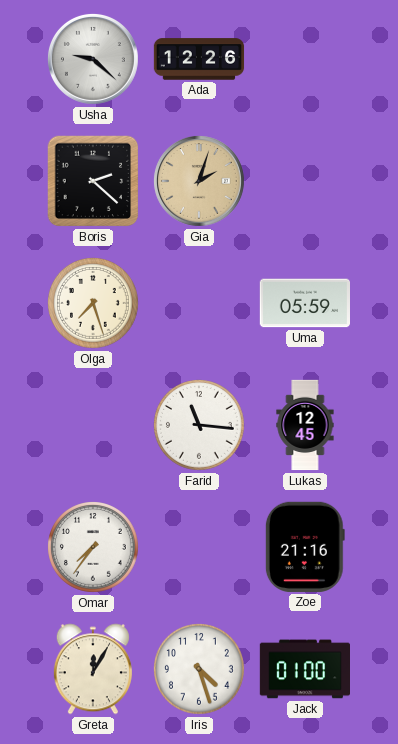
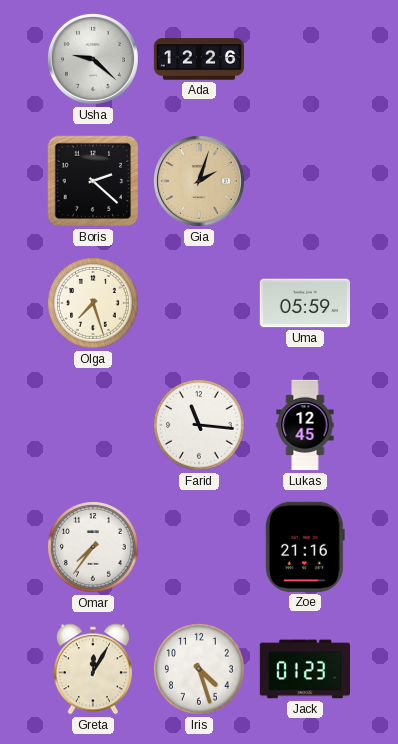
Jack: 01:00 -> 01:23 (304, 669)
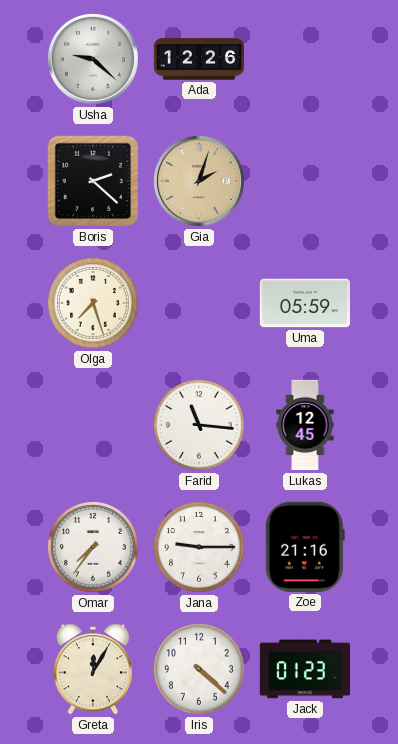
Jana: none -> 9:15 (200, 548)
Iris: 4:27 -> 4:22 (200, 670)
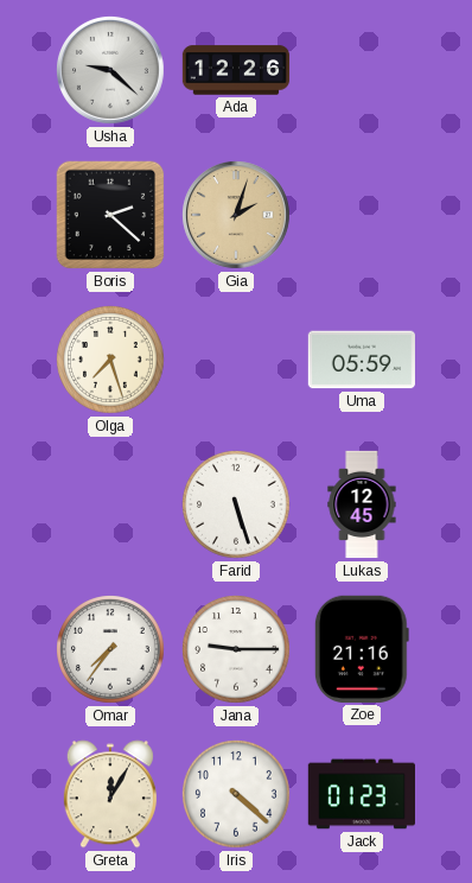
Farid: 11:16 -> 5:27 (237, 506)
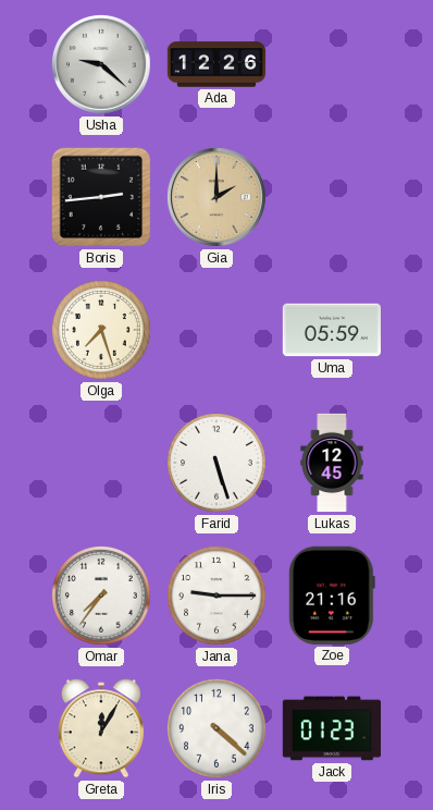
Boris: 2:22 -> 2:44 (101, 197)
Gia: 2:03 -> 2:00 (216, 197)
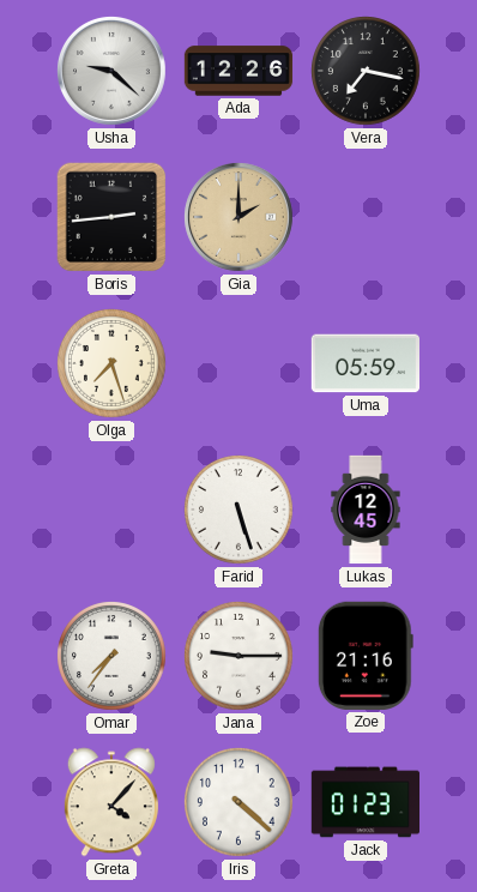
Vera: none -> 7:17 (367, 72)
Greta: 12:05 -> 4:07 (111, 802)
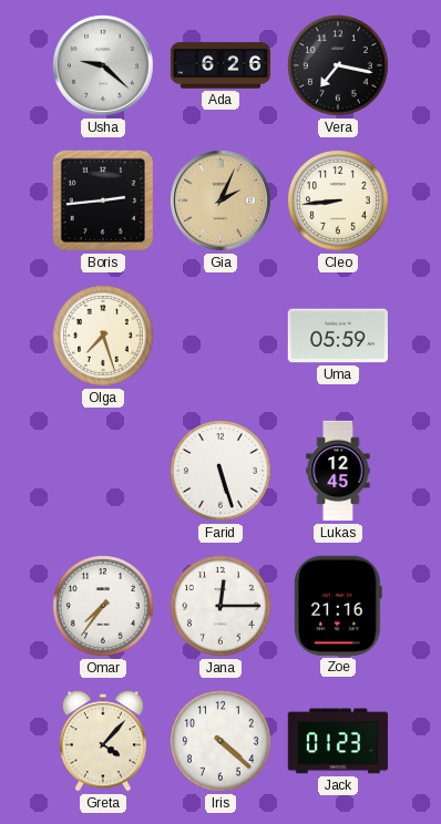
Ada: 12:26 -> 6:26 (221, 65)
Gia: 2:00 -> 2:04 (221, 200)
Cleo: none -> 8:44 (339, 202)
Jana: 9:15 -> 12:15 (222, 607)
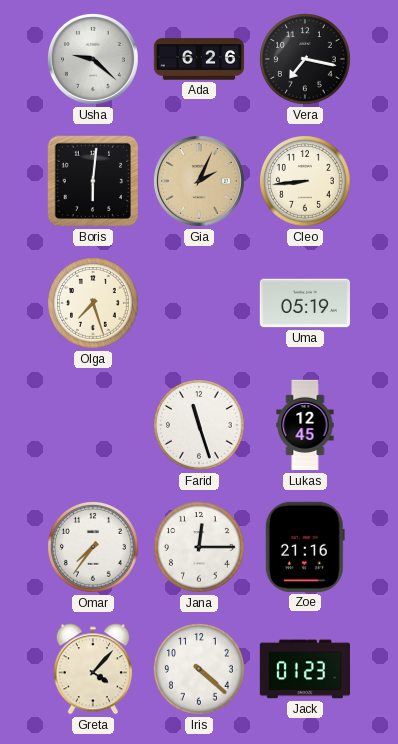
Boris: 2:44 -> 6:01 (93, 181)
Uma: 05:59 -> 05:19 (304, 303)
Farid: 5:27 -> 11:27 (200, 426)
